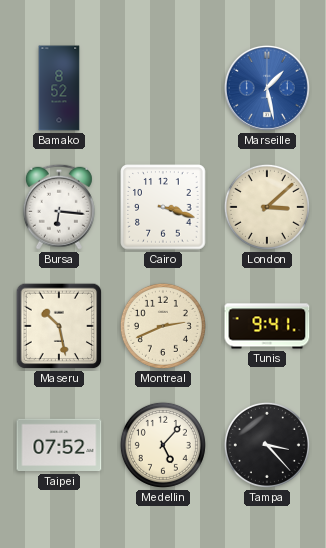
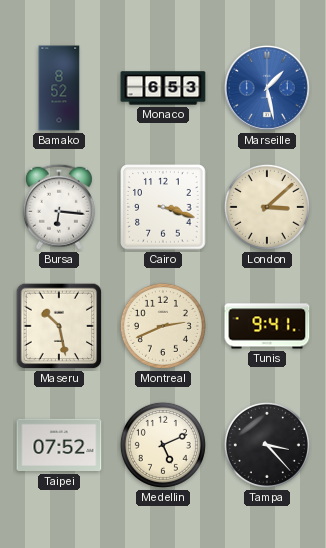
Monaco: none -> 6:53 (163, 88)
Medellin: 5:07 -> 5:11 (163, 445)
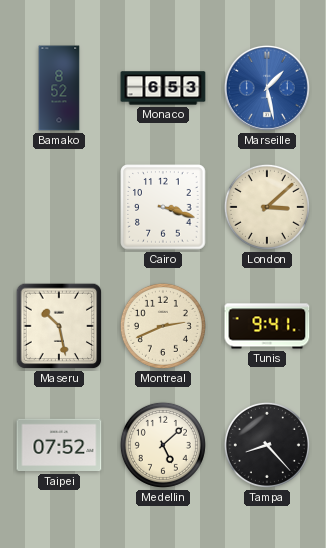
Bursa: 6:16 -> none (59, 207)
Medellin: 5:11 -> 5:08 (163, 445)
Tampa: 3:23 -> 8:23 (267, 445)
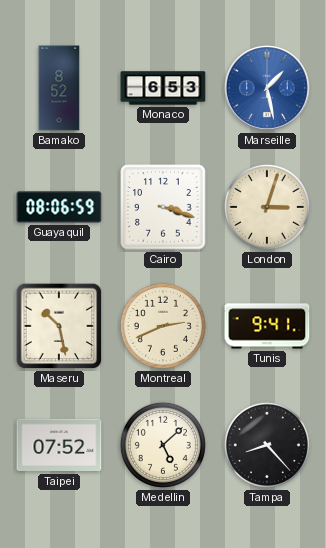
Guayaquil: none -> 08:06 (59, 207)
London: 3:08 -> 3:03 (267, 207)
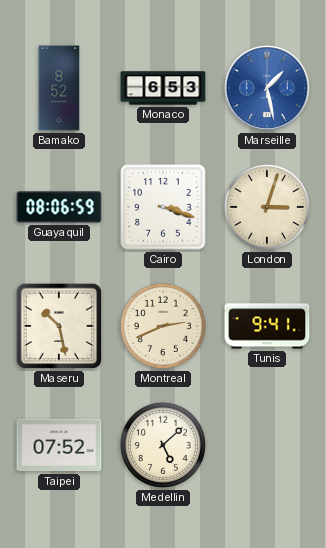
Tampa: 8:23 -> none (267, 445)
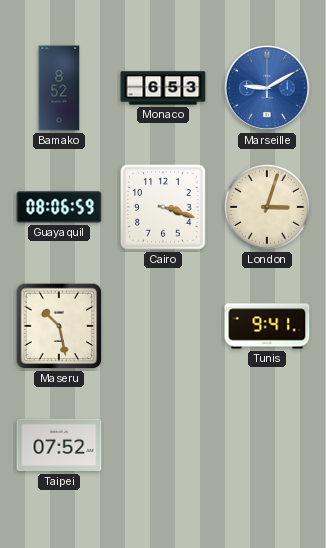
Marseille: 1:28 -> 9:10 (267, 88)
Montreal: 2:41 -> none (163, 326)
Medellin: 5:08 -> none (163, 445)
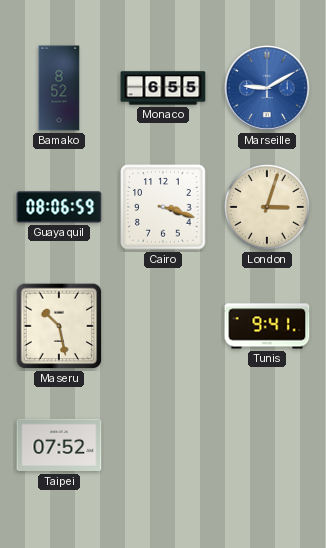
Monaco: 6:53 -> 6:55 (163, 88)
